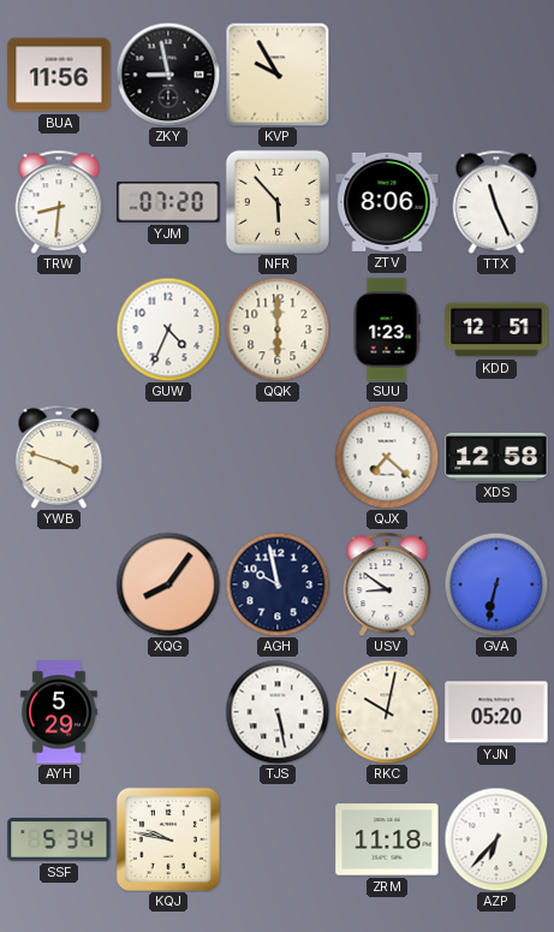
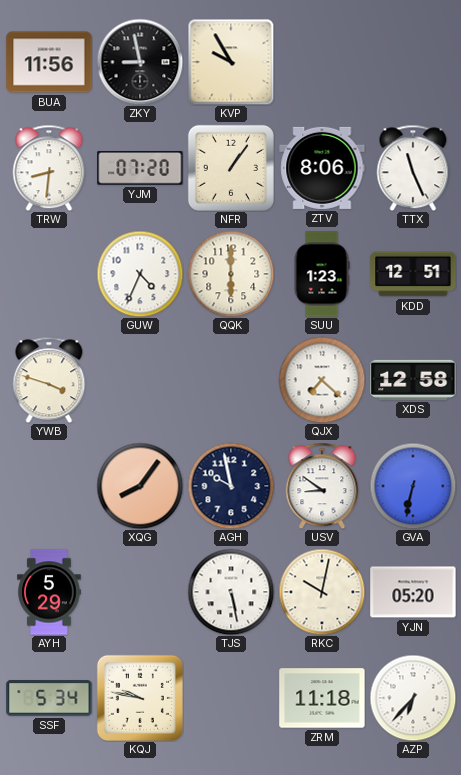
NFR: 5:53 -> 1:06 (231, 168)
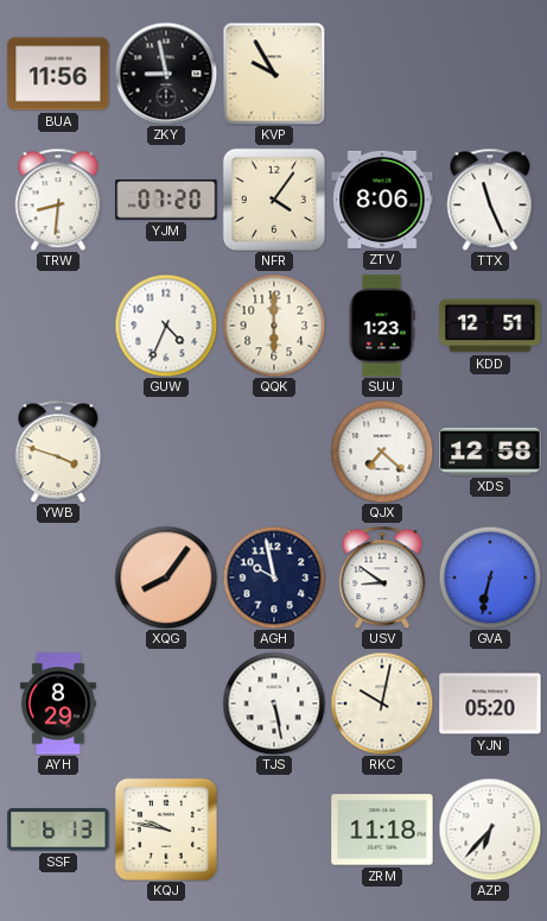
NFR: 1:06 -> 4:06 (274, 200)
AYH: 5:29 -> 8:29 (58, 704)
SSF: 5:34 -> 6:13 (58, 829)
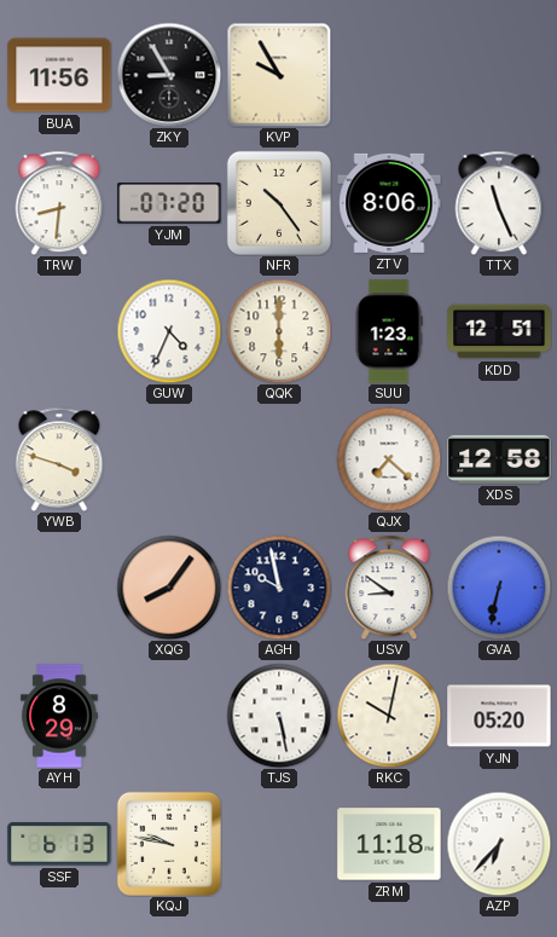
ZKY: 8:58 -> 8:55 (169, 75)
NFR: 4:06 -> 10:24 (279, 203)
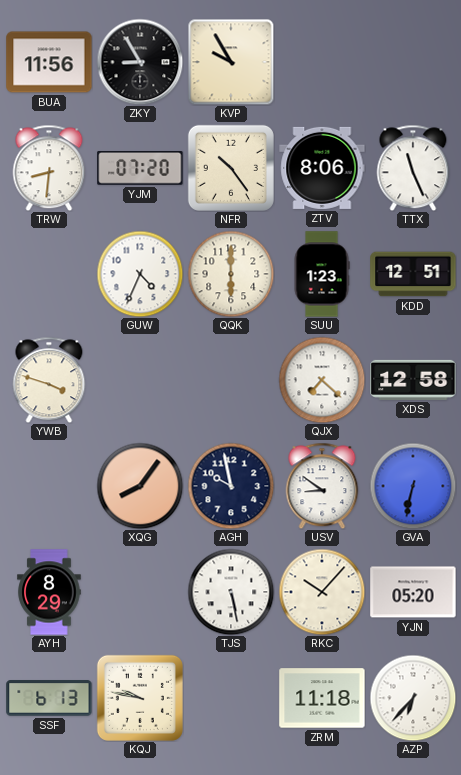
RKC: 10:02 -> 10:07 (322, 592)
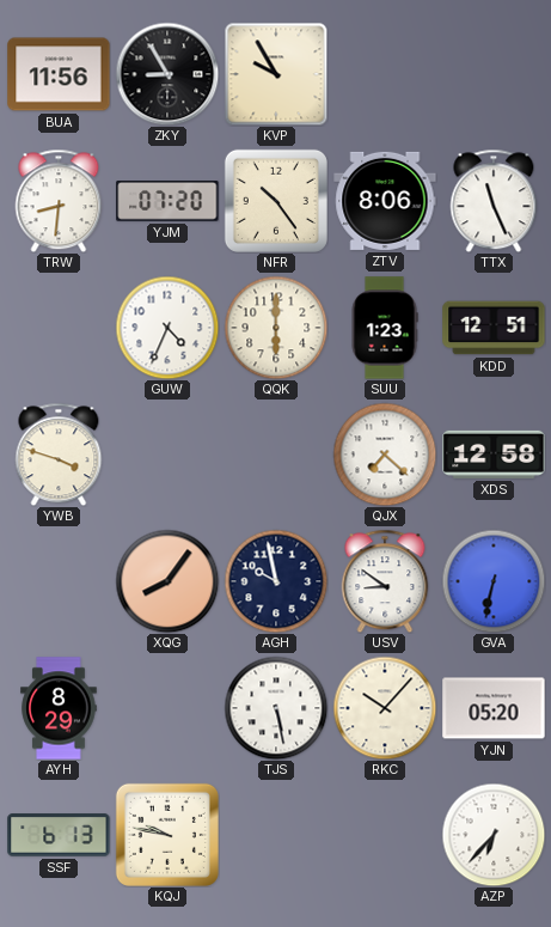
ZRM: 11:18 -> none (322, 698)
